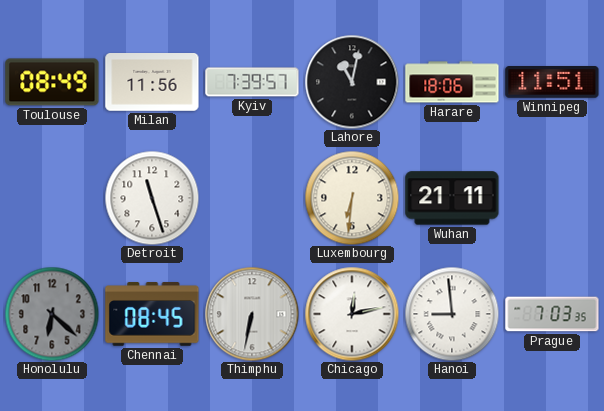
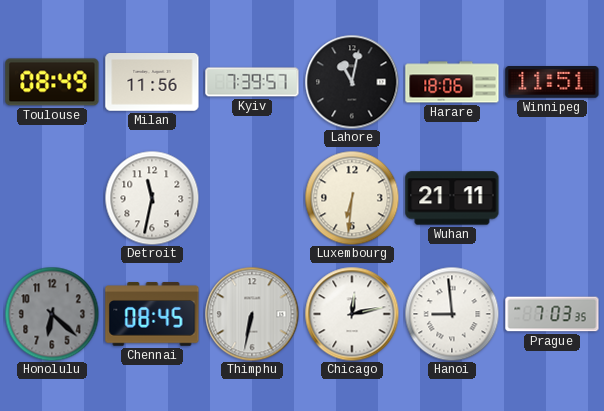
Detroit: 11:27 -> 11:32 (152, 198)
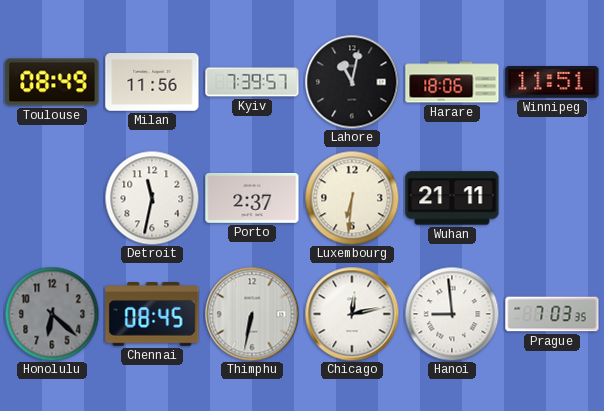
Porto: none -> 2:37 (252, 199)
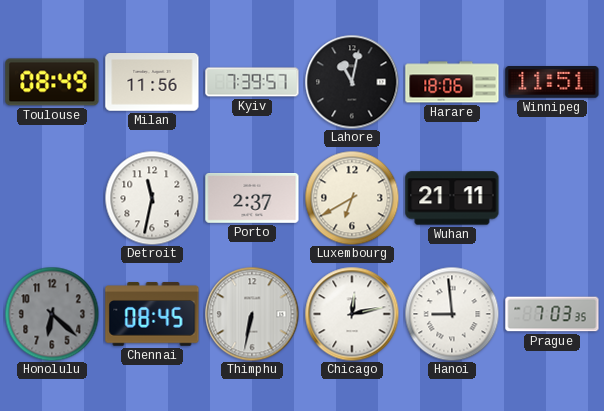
Luxembourg: 6:31 -> 6:40 (352, 198)
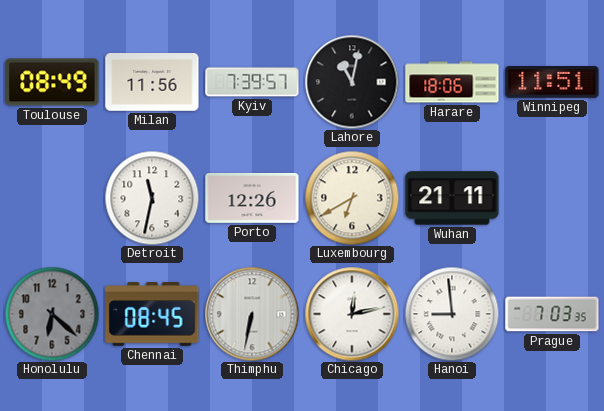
Porto: 2:37 -> 12:26 (252, 199)
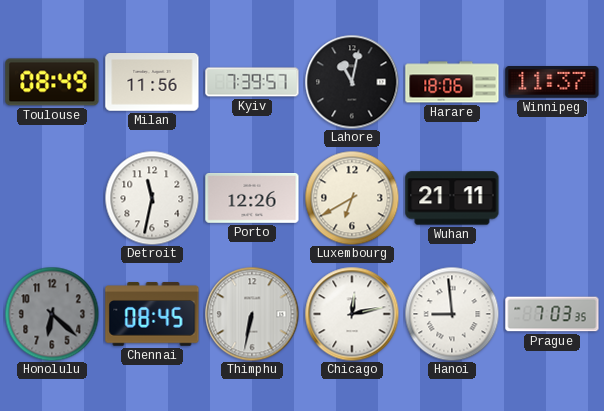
Winnipeg: 11:51 -> 11:37 (552, 82)
